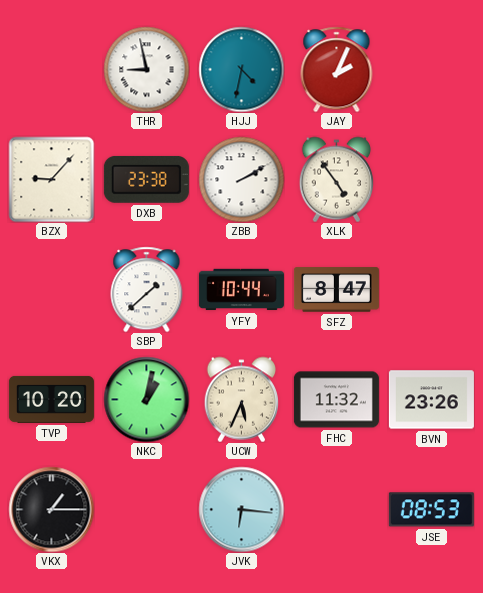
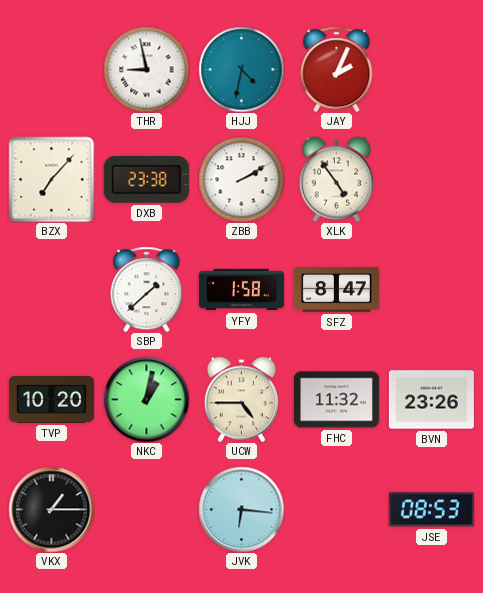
BZX: 9:07 -> 7:07 (51, 179)
YFY: 10:44 -> 1:58 (241, 290)
UCW: 5:34 -> 4:45 (241, 399)
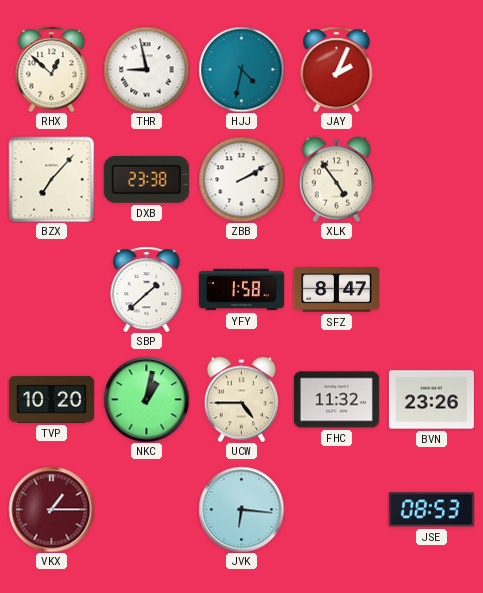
RHX: none -> 12:52 (52, 69)
VKX dial: black -> burgundy (51, 509)
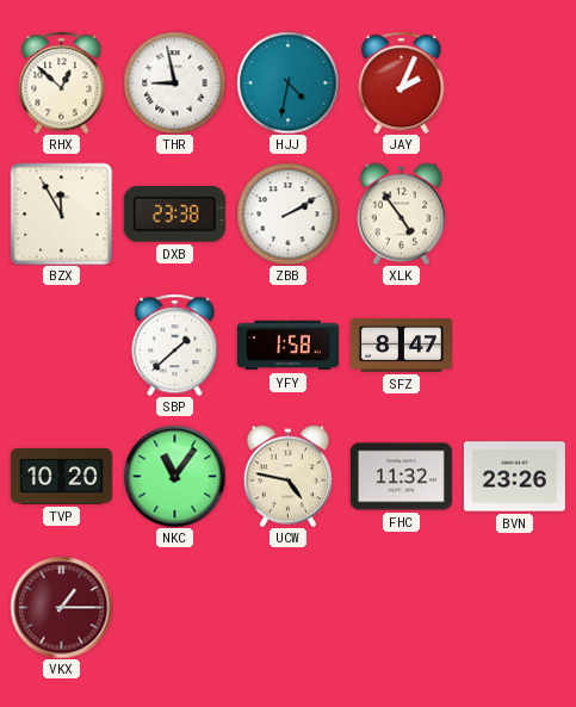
BZX: 7:07 -> 11:55 (61, 213)
NKC: 1:02 -> 11:06 (174, 476)
UCW: 4:45 -> 4:47 (287, 476)
JVK: 6:16 -> none (241, 509)
JSE: 08:53 -> none (431, 510)
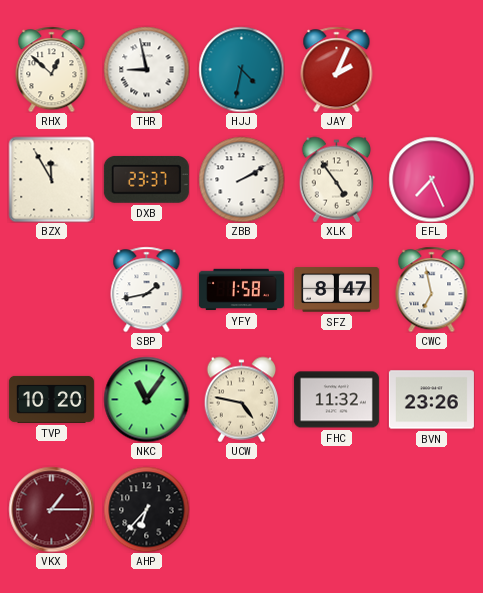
DXB: 23:38 -> 23:37 (146, 179)
EFL: none -> 7:26 (431, 179)
SBP: 1:38 -> 1:43 (147, 289)
CWC: none -> 6:58 (432, 289)
AHP: none -> 6:37 (146, 509)
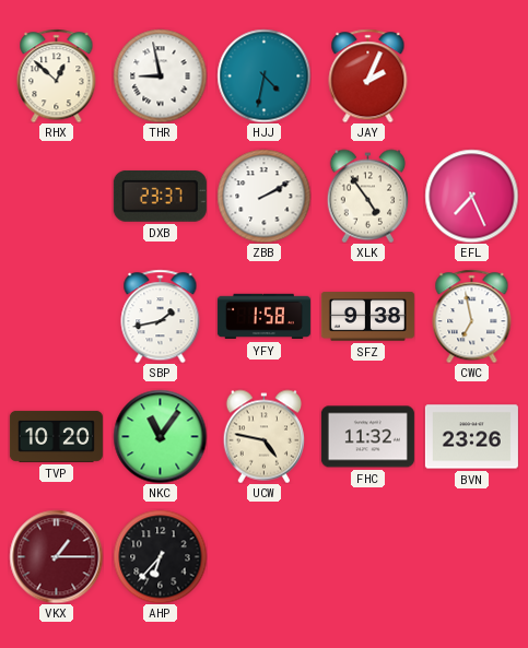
BZX: 11:55 -> none (51, 179)
SFZ: 8:47 -> 9:38 (367, 317)
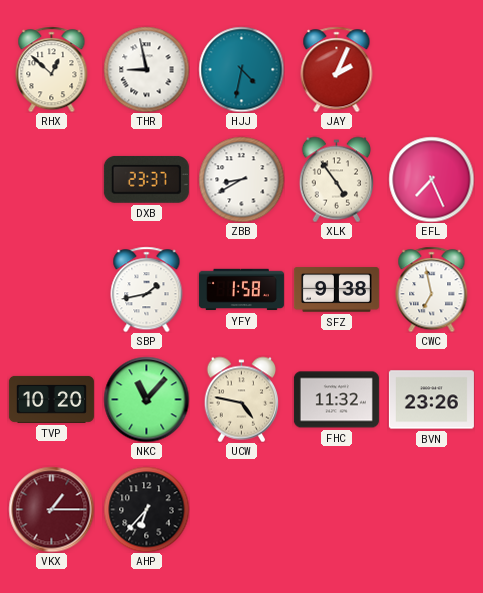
ZBB: 2:10 -> 8:40 (241, 179)
NKC: 11:06 -> 11:07 (146, 399)
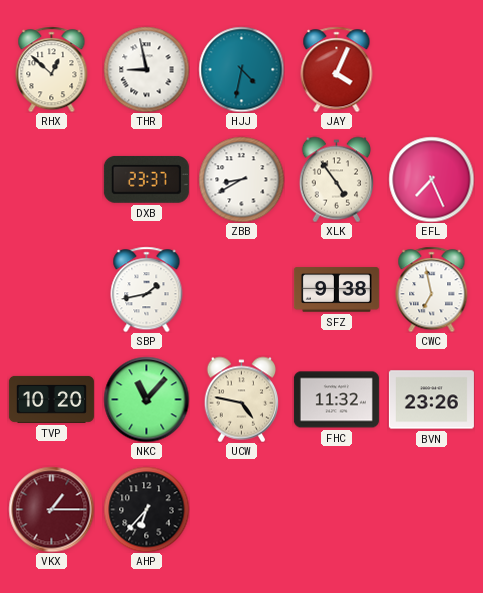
JAY: 2:04 -> 4:04 (337, 69)
YFY: 1:58 -> none (241, 290)
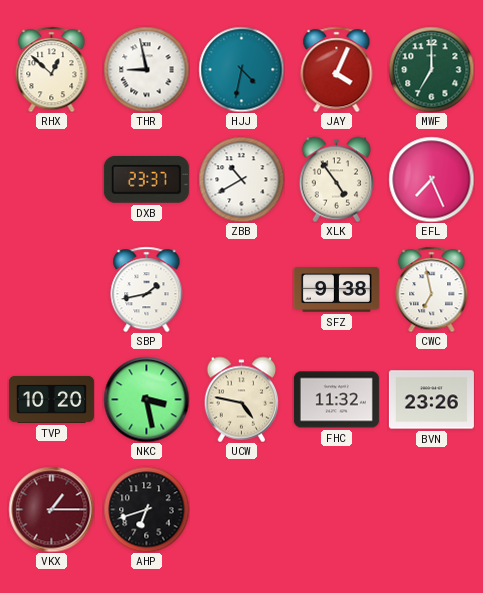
MWF: none -> 7:00 (431, 69)
ZBB: 8:40 -> 10:40 (241, 179)
NKC: 11:07 -> 3:28 (146, 399)
AHP: 6:37 -> 6:42 (146, 509)
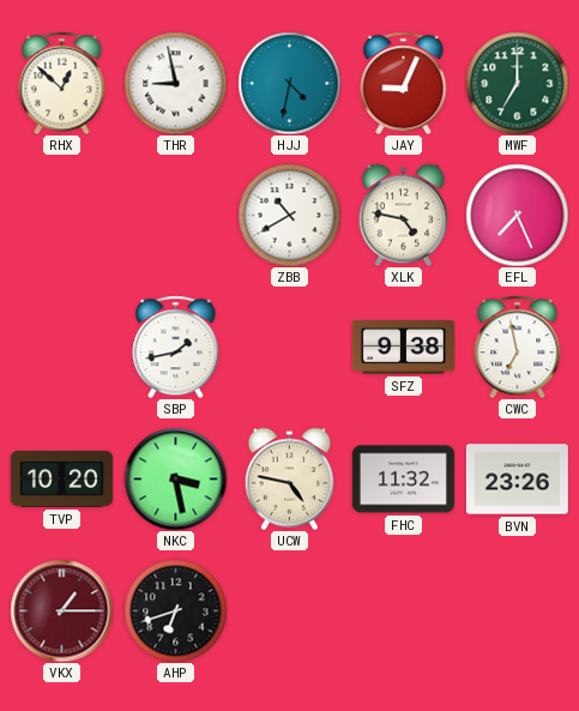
JAY: 4:04 -> 9:04 (404, 83)
DXB: 23:37 -> none (146, 179)
XLK: 4:54 -> 4:47 (403, 215)
